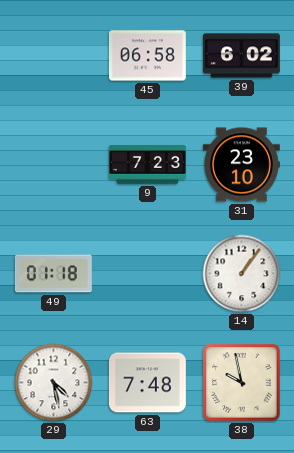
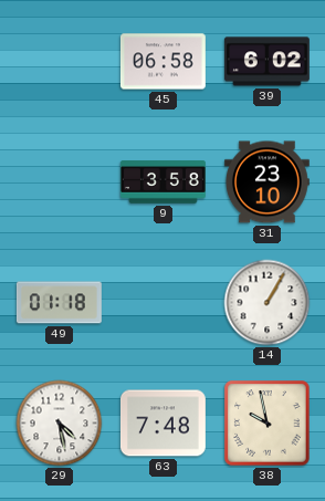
9: 7:23 -> 3:58 (162, 182)
14: 1:06 -> 1:05 (268, 303)
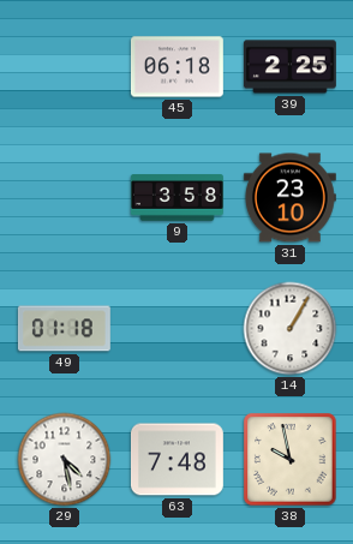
45: 06:58 -> 06:18 (176, 67)
39: 6:02 -> 2:25 (289, 67)
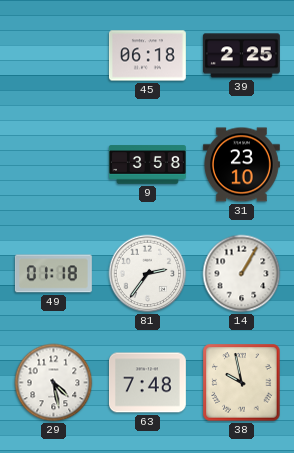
81: none -> 2:36 (148, 274)
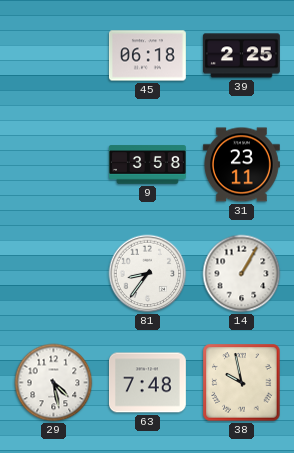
31: 23:10 -> 23:11 (241, 165)
49: 01:18 -> none (53, 274)
81: 2:36 -> 8:36 (148, 274)
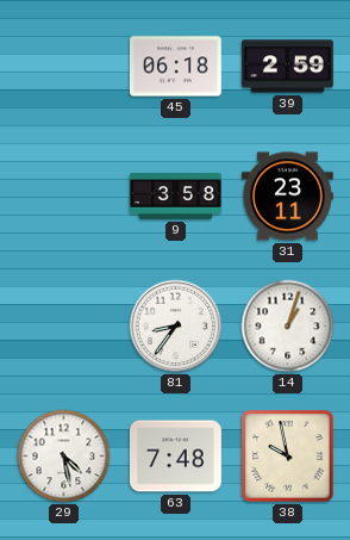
39: 2:25 -> 2:59 (287, 67)
14: 1:05 -> 1:03 (288, 327)
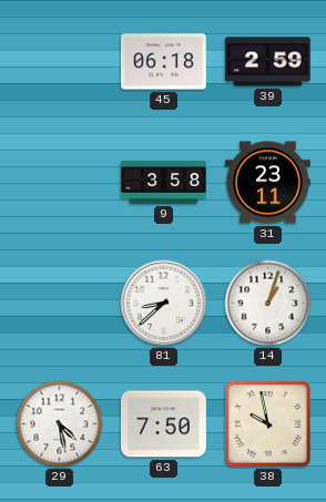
81: 8:36 -> 8:38 (164, 304)
63: 7:48 -> 7:50 (163, 424)
